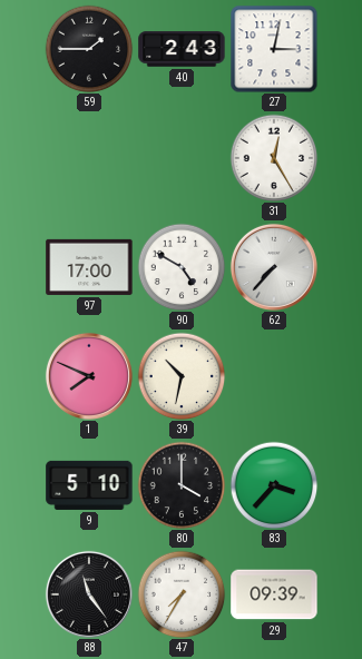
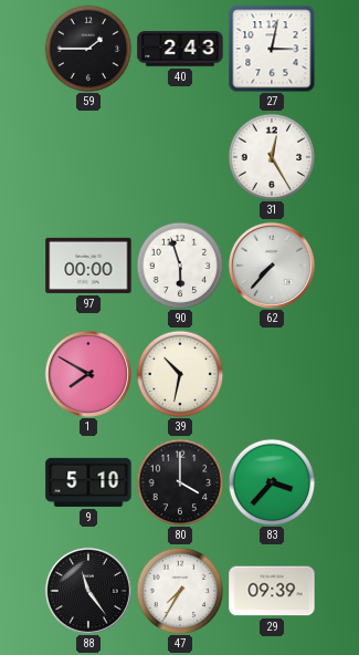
97: 17:00 -> 00:00 (88, 266)
90: 4:50 -> 5:57 (180, 266)
1: 7:49 -> 7:50 (88, 374)
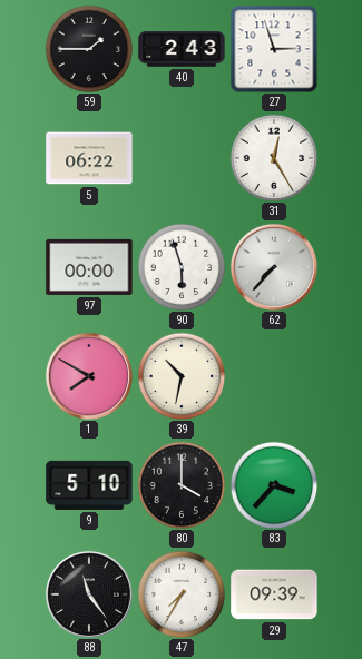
27: 3:02 -> 2:57 (274, 49)
5: none -> 06:22 (89, 158)
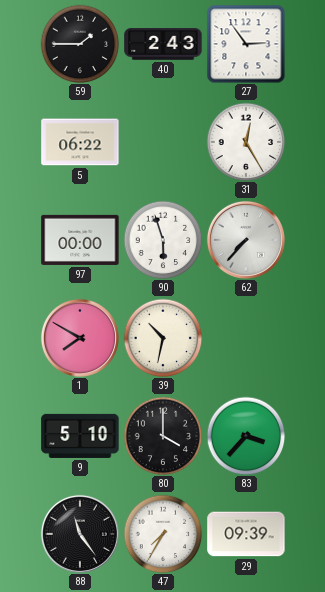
27: 2:57 -> 2:54 (246, 44)
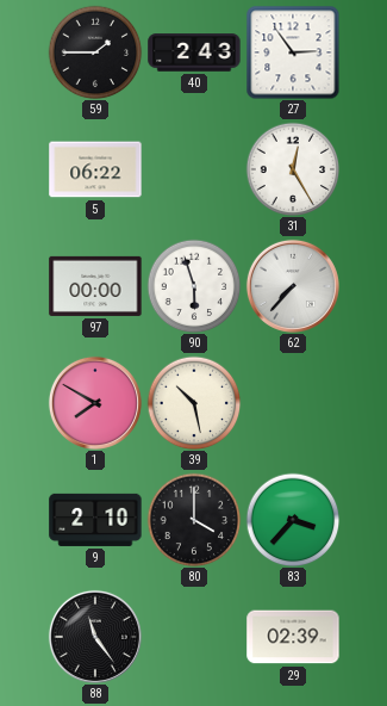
39: 10:32 -> 10:28 (194, 403)
9: 5:10 -> 2:10 (95, 520)
47: 7:35 -> none (163, 534)
29: 09:39 -> 02:39 (293, 637)
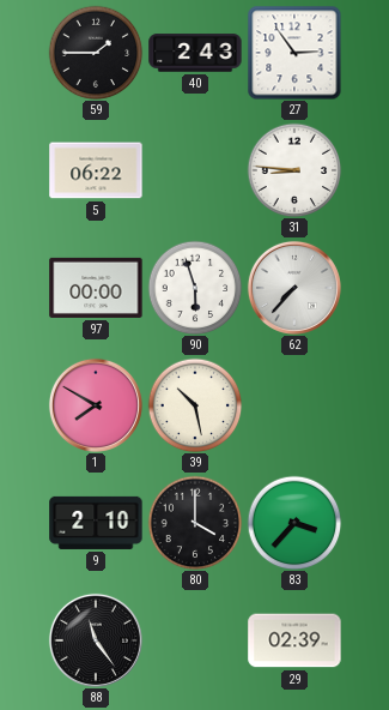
31: 12:25 -> 8:46 (294, 170)
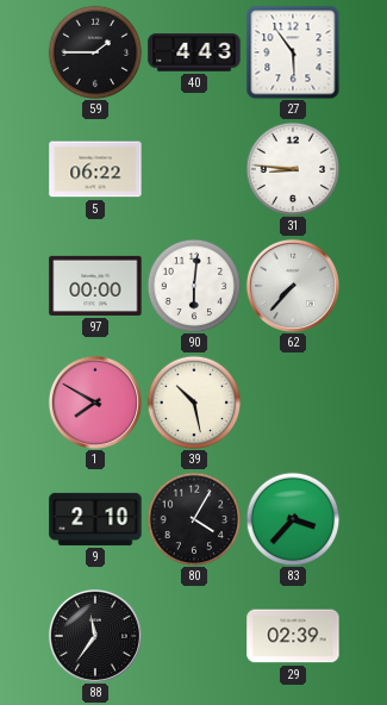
40: 2:43 -> 4:43 (194, 52)
27: 2:54 -> 5:54 (293, 52)
90: 5:57 -> 6:01 (194, 286)
80: 4:00 -> 4:05 (194, 519)
88: 11:24 -> 11:36 (95, 636)
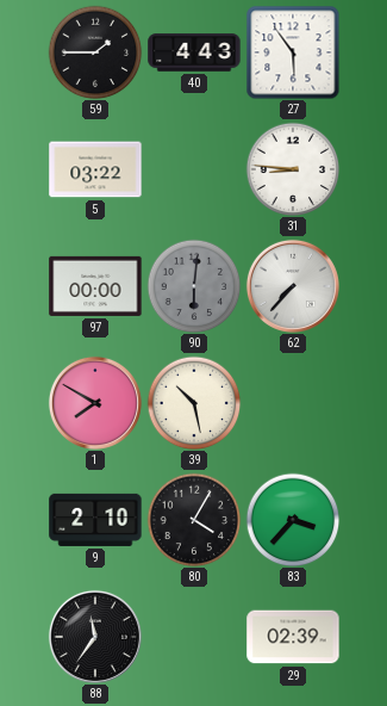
5: 06:22 -> 03:22 (95, 169)
90 dial: white -> grey (194, 286)
